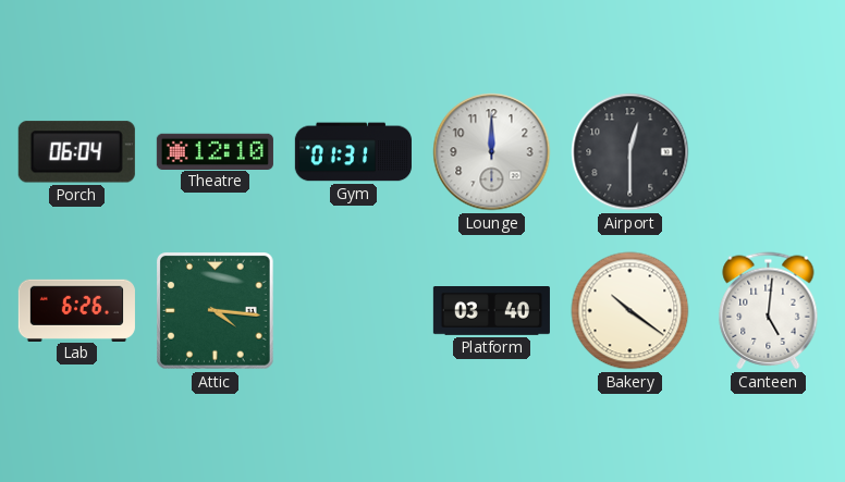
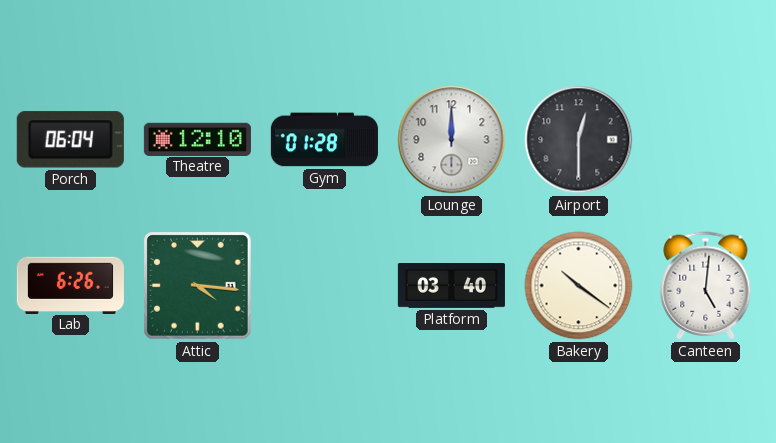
Gym: 01:31 -> 01:28 (324, 140)
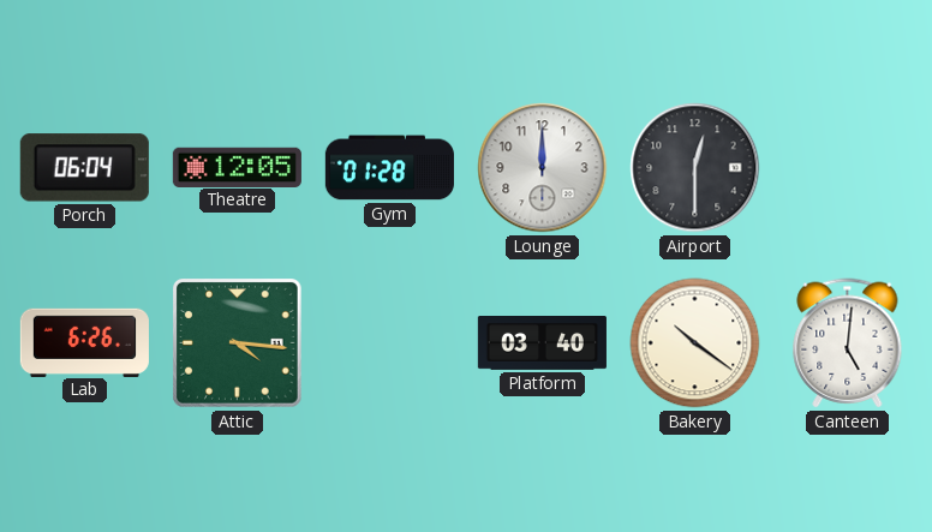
Theatre: 12:10 -> 12:05 (237, 167)
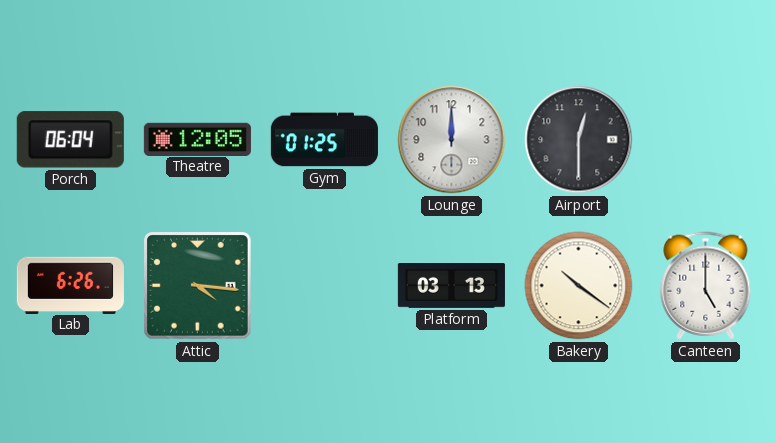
Gym: 01:28 -> 01:25 (324, 140)
Platform: 03:40 -> 03:13 (451, 286)
Canteen: 5:01 -> 5:00 (706, 286)
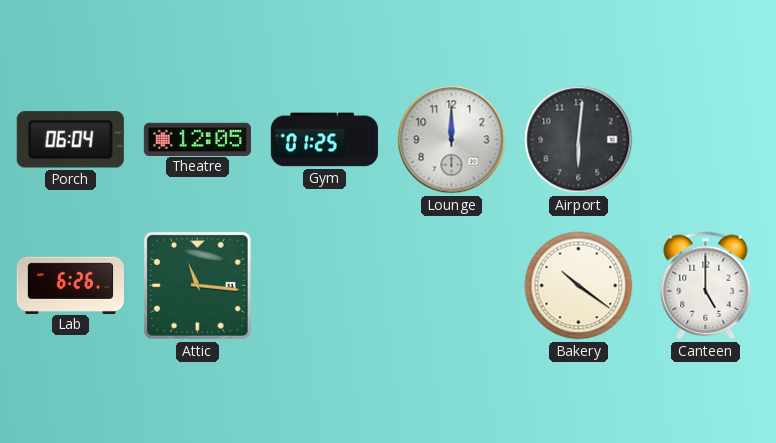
Airport: 12:30 -> 6:01 (579, 140)
Attic: 4:16 -> 11:16 (198, 286)
Platform: 03:13 -> none (451, 286)
